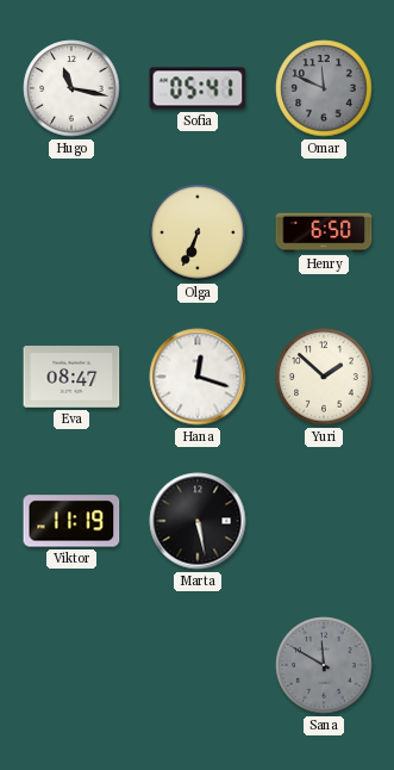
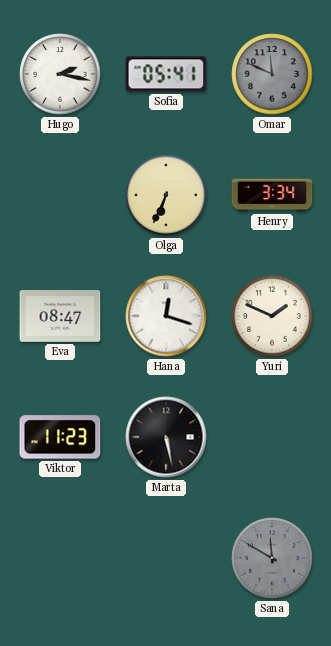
Hugo: 11:17 -> 2:17 (60, 74)
Henry: 6:50 -> 3:34 (272, 195)
Yuri: 1:52 -> 1:49 (272, 316)
Viktor: 11:19 -> 11:23 (60, 437)
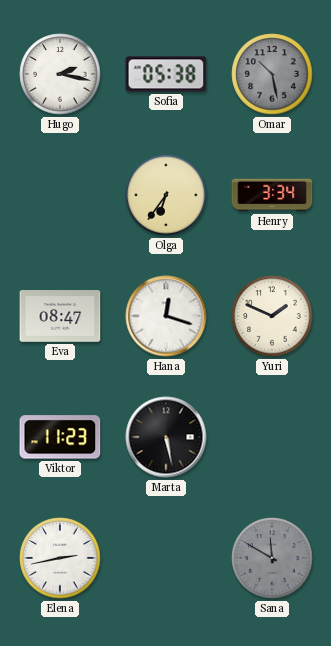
Sofia: 05:41 -> 05:38 (166, 74)
Omar: 11:49 -> 10:28 (272, 74)
Olga: 6:34 -> 6:36 (166, 195)
Elena: none -> 2:43 (60, 558)
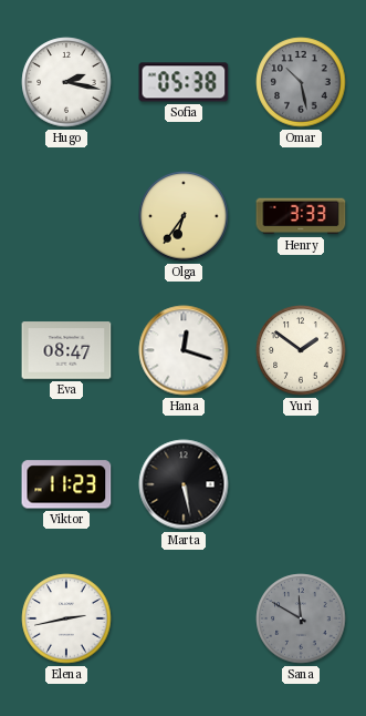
Henry: 3:34 -> 3:33 (301, 216)
Yuri: 1:49 -> 1:51 (301, 350)
